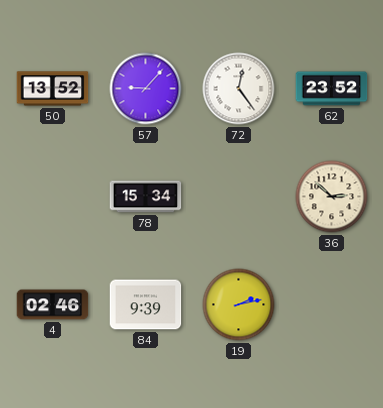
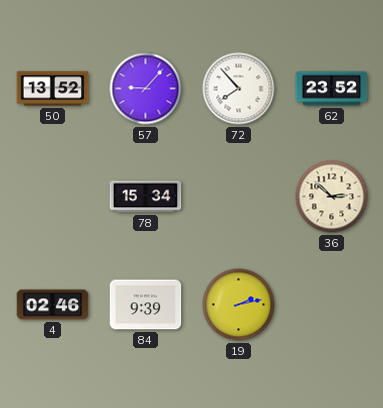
72: 12:24 -> 7:53 (239, 89)
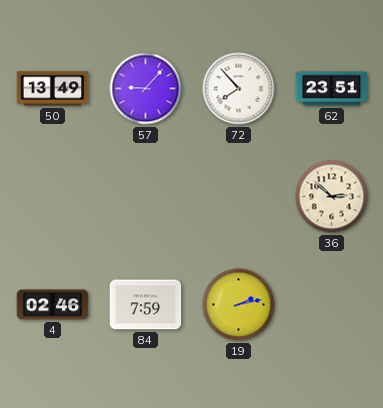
50: 13:52 -> 13:49 (53, 89)
62: 23:52 -> 23:51 (332, 89)
78: 15:34 -> none (146, 197)
84: 9:39 -> 7:59 (146, 305)
